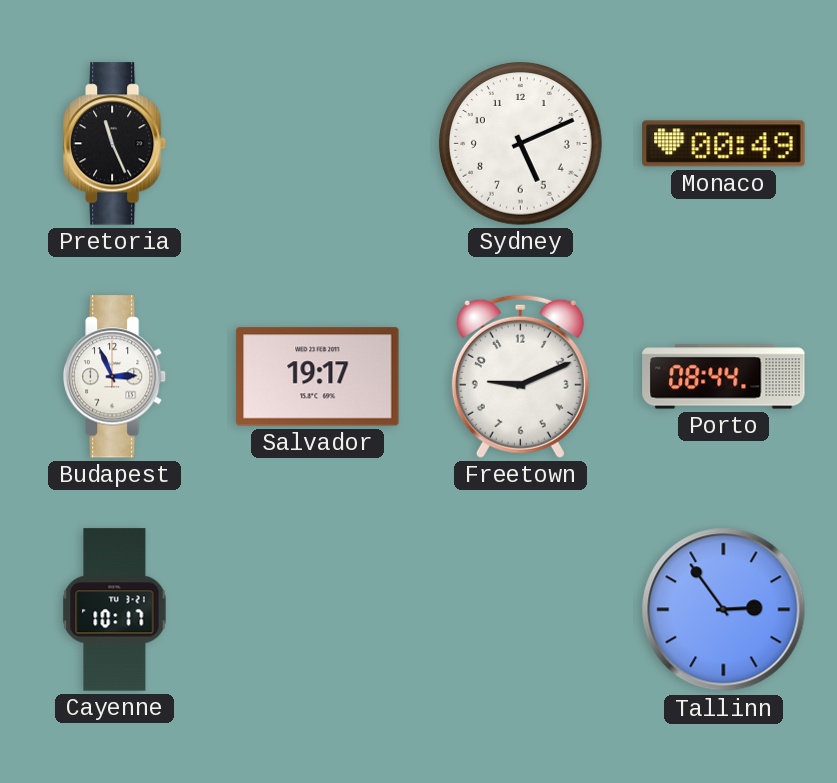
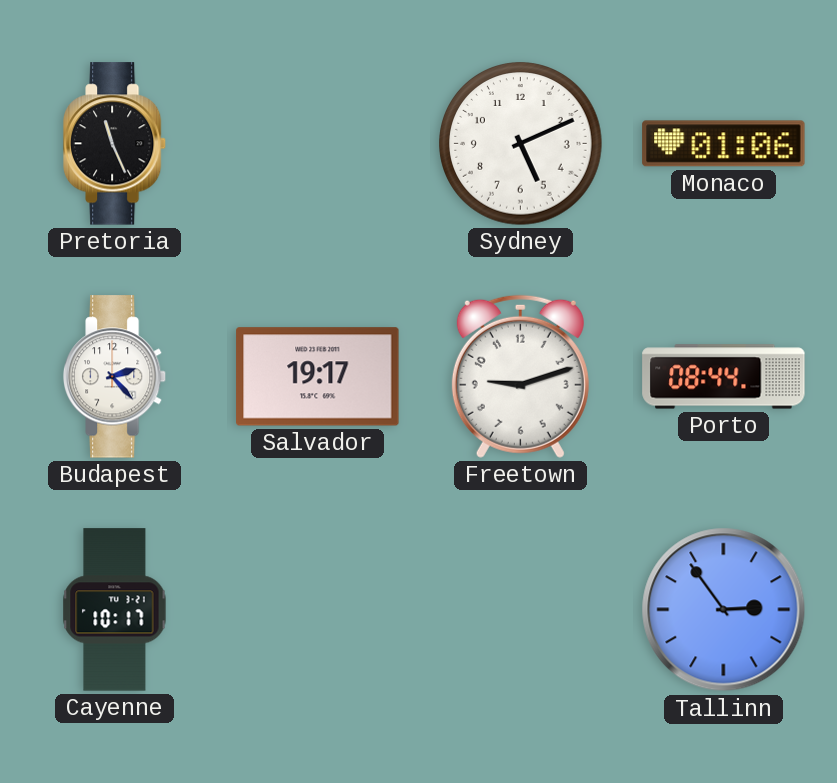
Monaco: 00:49 -> 01:06 (724, 144)
Budapest: 2:56 -> 2:23 (115, 377)
Freetown: 9:11 -> 9:12 (520, 376)
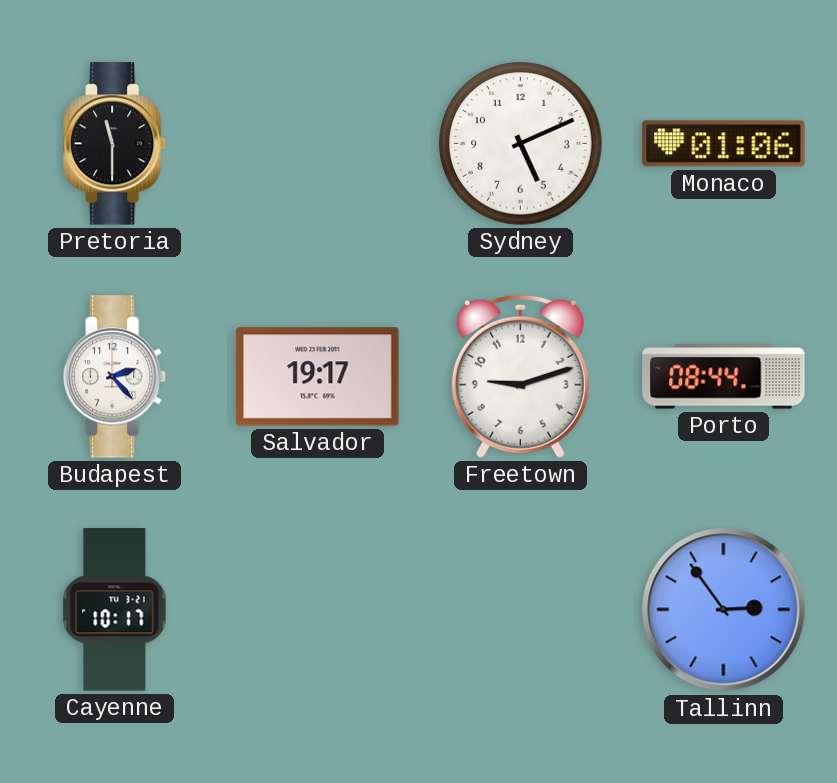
Pretoria: 11:26 -> 11:30 (115, 144)
